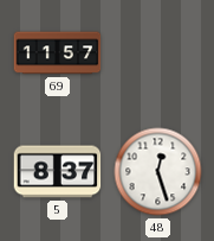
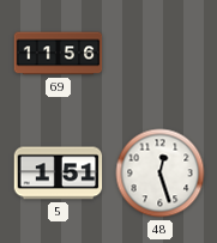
69: 11:57 -> 11:56 (59, 54)
5: 8:37 -> 1:51 (59, 174)
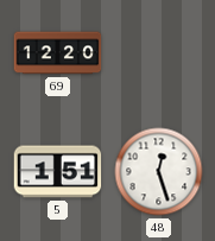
69: 11:56 -> 12:20 (58, 53)
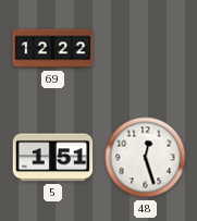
69: 12:20 -> 12:22 (53, 49)
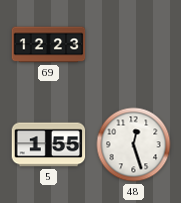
69: 12:22 -> 12:23 (49, 45)
5: 1:51 -> 1:55 (49, 145)
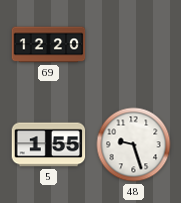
69: 12:23 -> 12:20 (49, 45)
48: 12:27 -> 9:27 (134, 145)
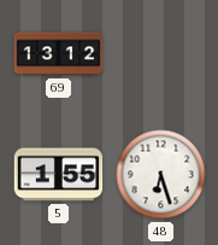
69: 12:20 -> 13:12 (59, 54)
48: 9:27 -> 6:27 (161, 175)
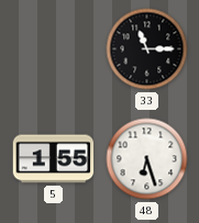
69: 13:12 -> none (59, 54)
33: none -> 11:15 (147, 49)
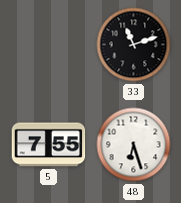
33: 11:15 -> 11:12 (134, 45)
5: 1:55 -> 7:55 (49, 145)
